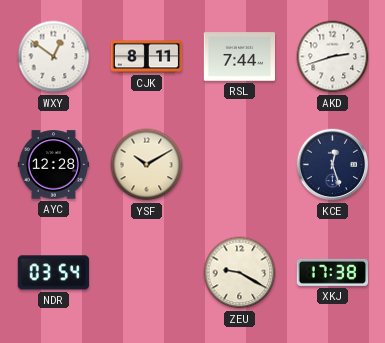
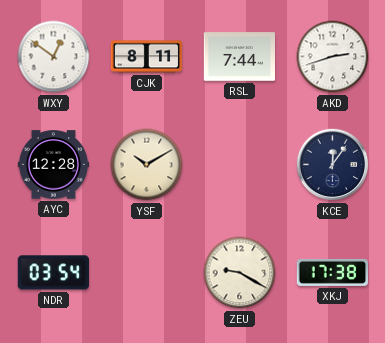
KCE: 12:27 -> 12:06 (333, 165)
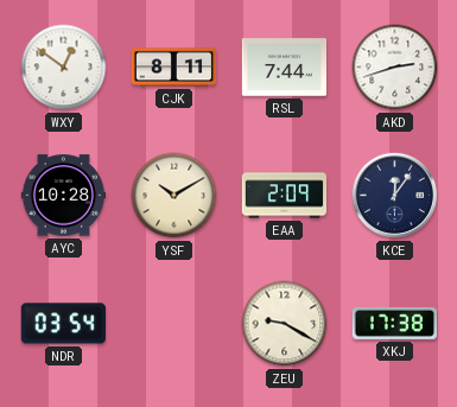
AYC: 12:28 -> 10:28 (64, 196)
EAA: none -> 2:09 (285, 196)
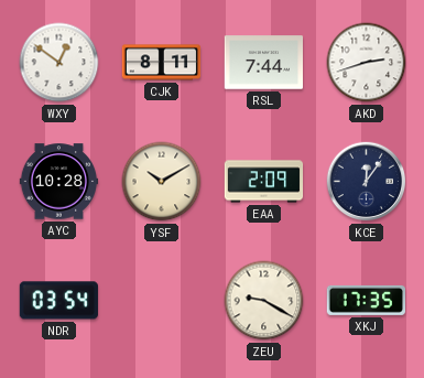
XKJ: 17:38 -> 17:35 (366, 300)
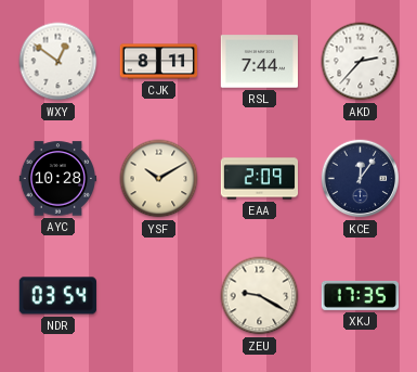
AKD: 2:42 -> 2:37 (361, 62)
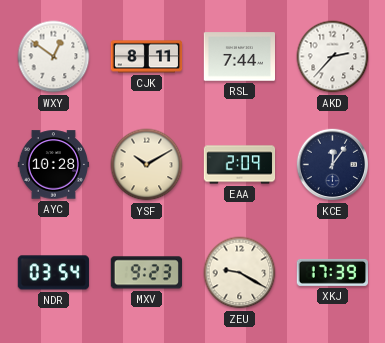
MXV: none -> 9:23 (146, 273)
XKJ: 17:35 -> 17:39 (332, 272)
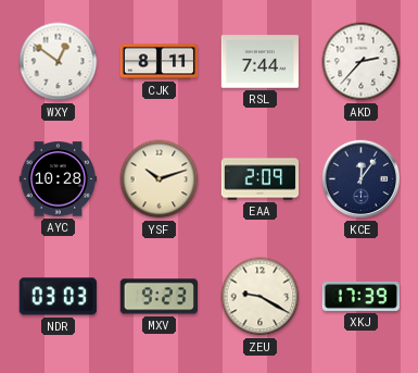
YSF: 10:10 -> 10:12 (160, 179)
NDR: 03:54 -> 03:03 (58, 297)
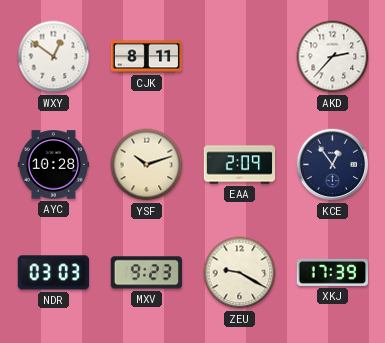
RSL: 7:44 -> none (259, 62)
KCE: 12:06 -> 12:54 (333, 165)
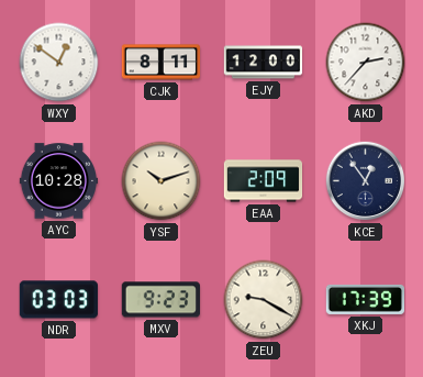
EJY: none -> 12:00 (264, 63)
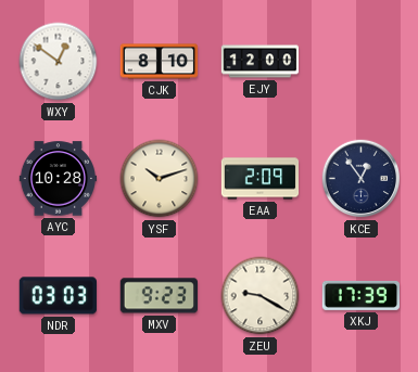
CJK: 8:11 -> 8:10 (160, 62)
AKD: 2:37 -> none (366, 63)
